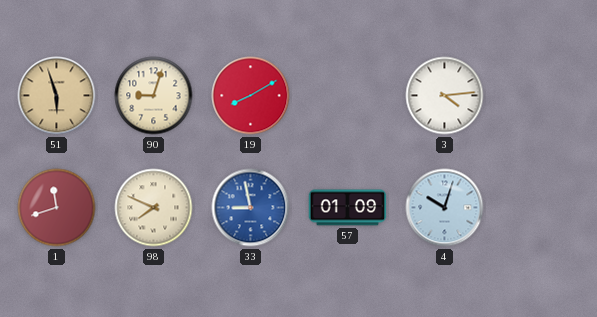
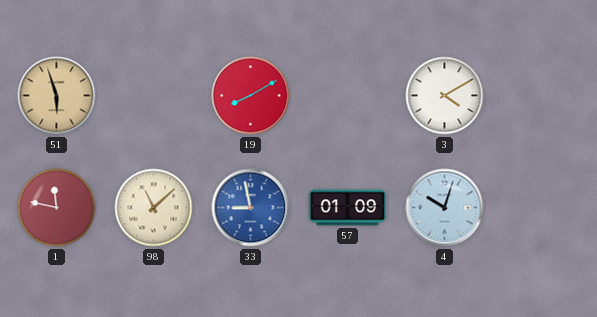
90: 9:03 -> none (154, 96)
3: 4:14 -> 4:10 (445, 96)
1: 11:42 -> 11:47 (57, 208)
98: 7:49 -> 11:08 (154, 208)
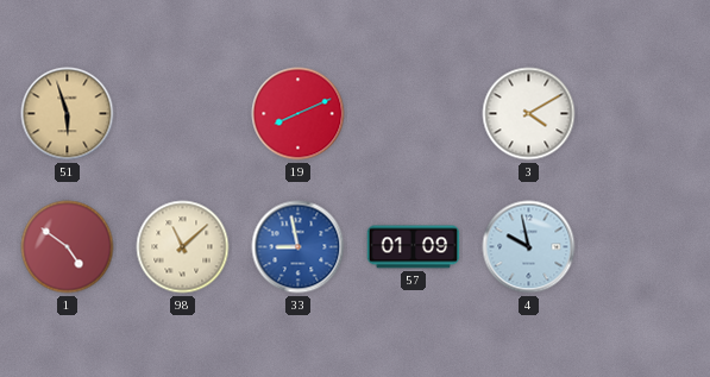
19: 8:10 -> 8:11 (299, 114)
1: 11:47 -> 4:51 (68, 247)
4: 10:03 -> 9:58 (529, 247)
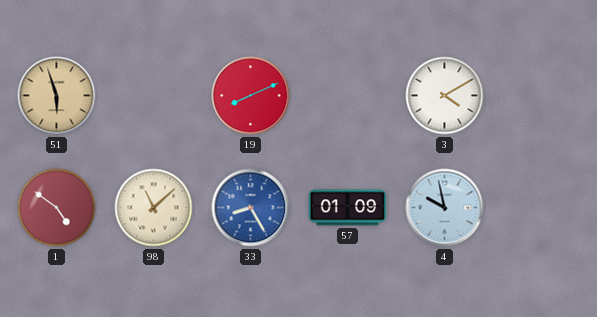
33: 8:58 -> 8:25 (251, 208)
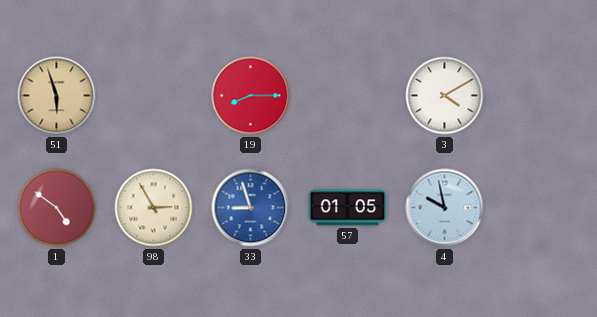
19: 8:11 -> 8:15 (251, 96)
98: 11:08 -> 2:55 (154, 208)
33: 8:25 -> 8:57 (251, 208)
57: 01:09 -> 01:05 (348, 208)
